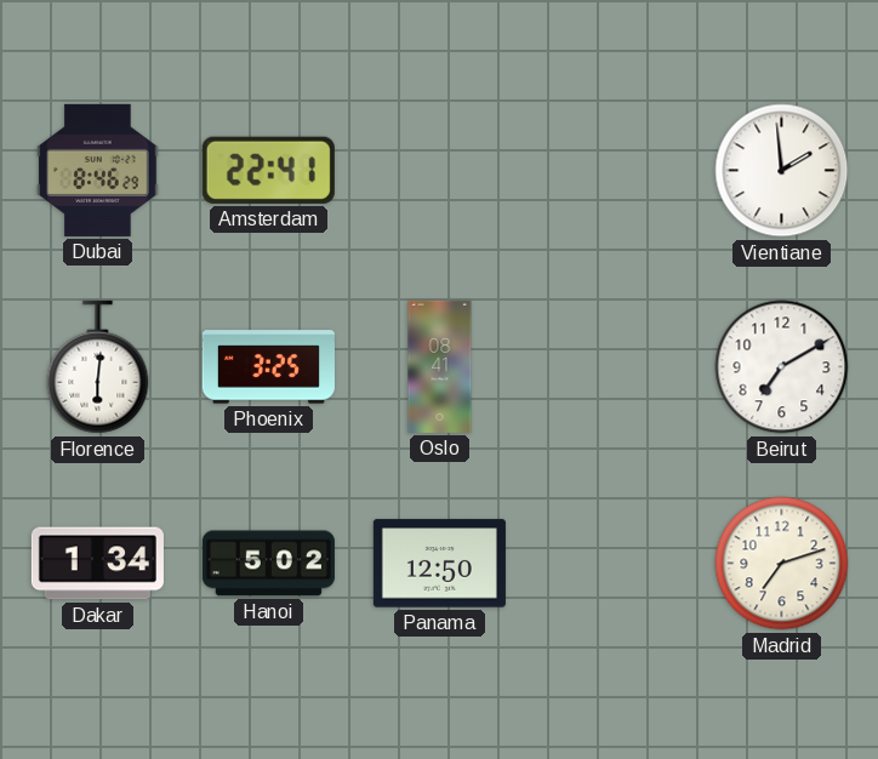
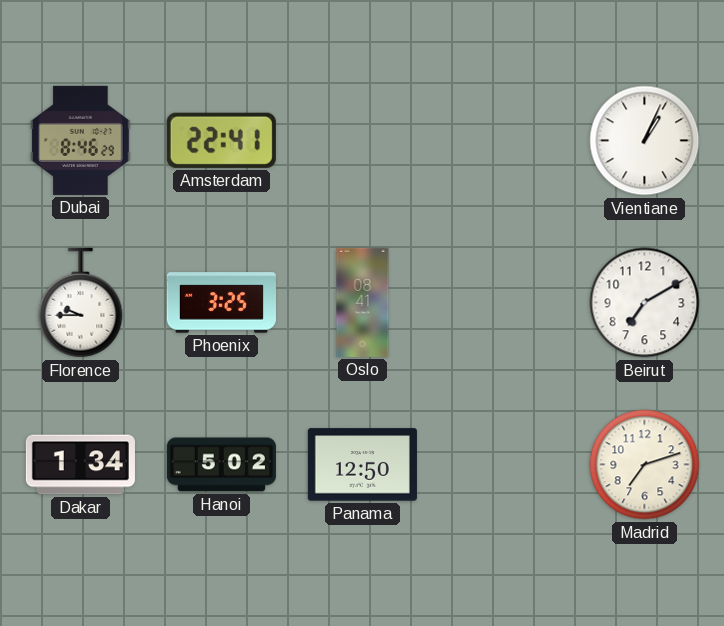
Vientiane: 1:59 -> 1:04 (645, 141)
Florence: 6:01 -> 9:45 (81, 303)
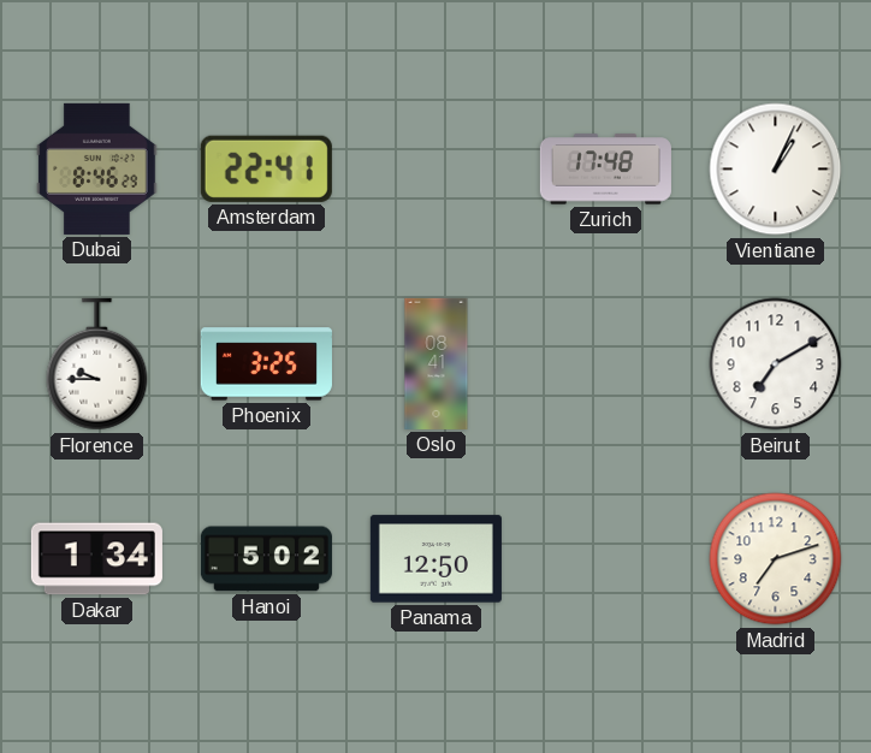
Zurich: none -> 17:48 (605, 170)
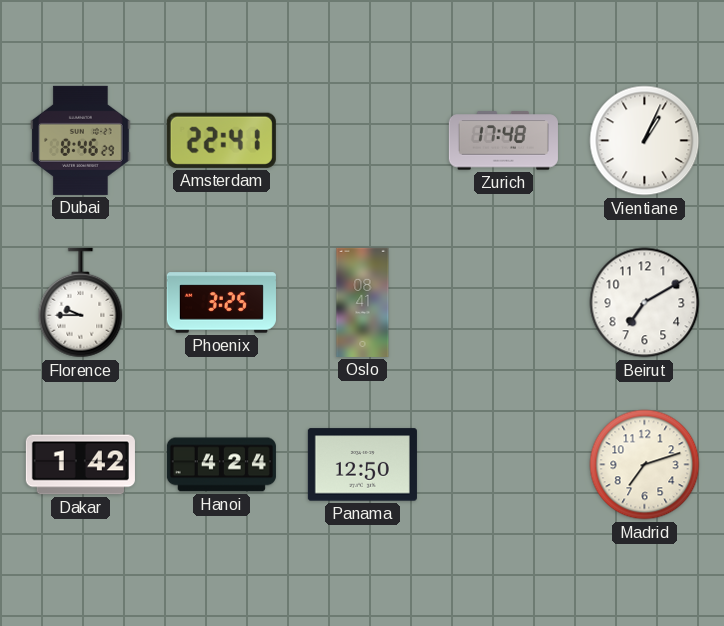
Dakar: 1:34 -> 1:42 (80, 465)
Hanoi: 5:02 -> 4:24 (221, 465)
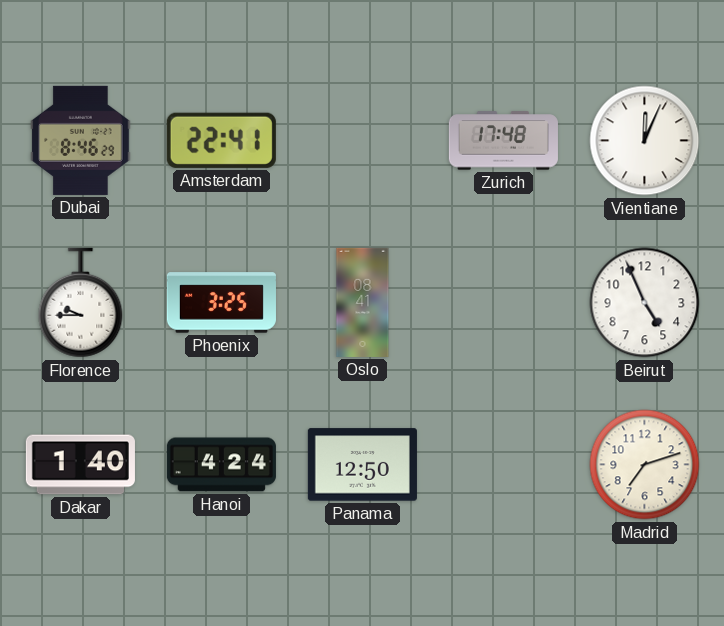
Vientiane: 1:04 -> 12:04 (645, 141)
Beirut: 7:10 -> 4:56 (645, 303)
Dakar: 1:42 -> 1:40 (80, 465)
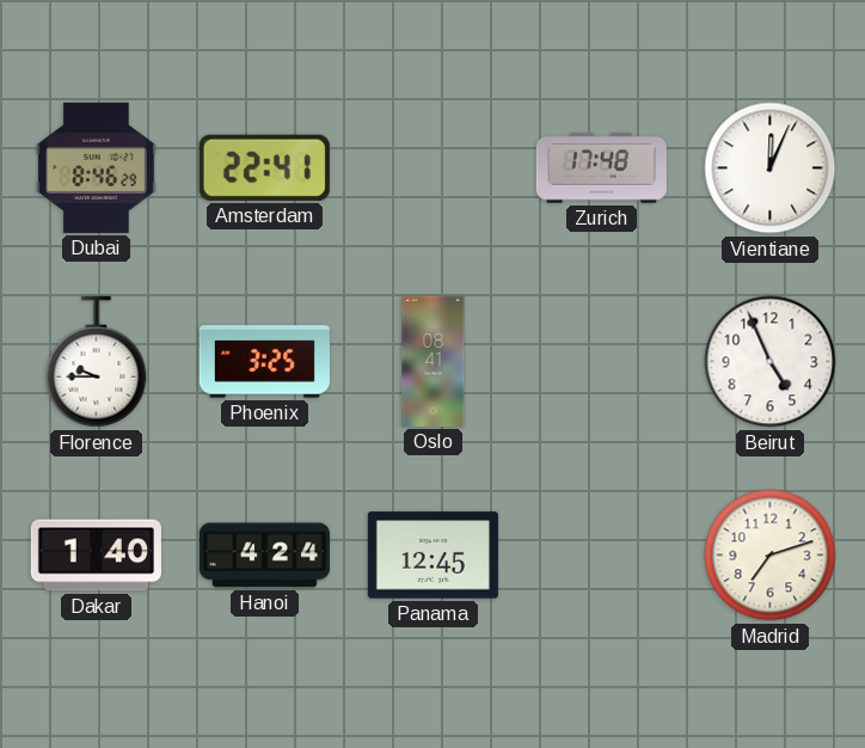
Panama: 12:50 -> 12:45 (432, 556)
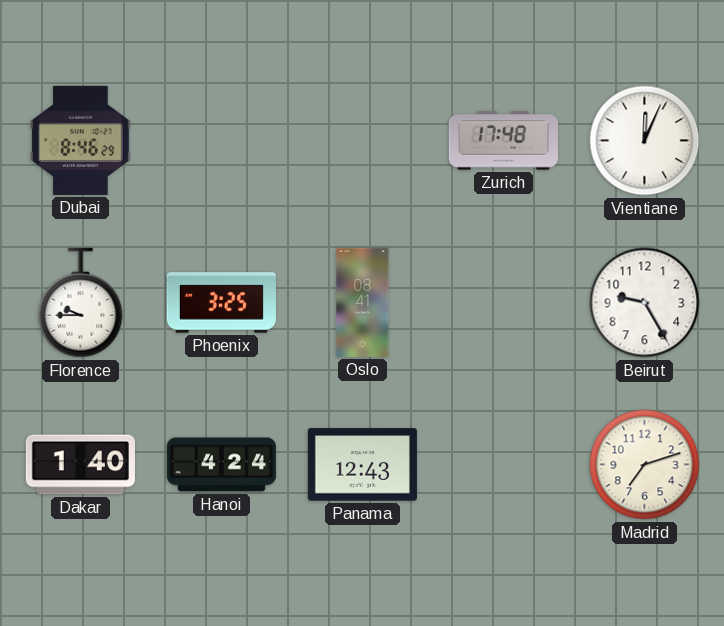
Amsterdam: 22:41 -> none (264, 167)
Beirut: 4:56 -> 9:25 (645, 303)
Panama: 12:45 -> 12:43 (362, 465)
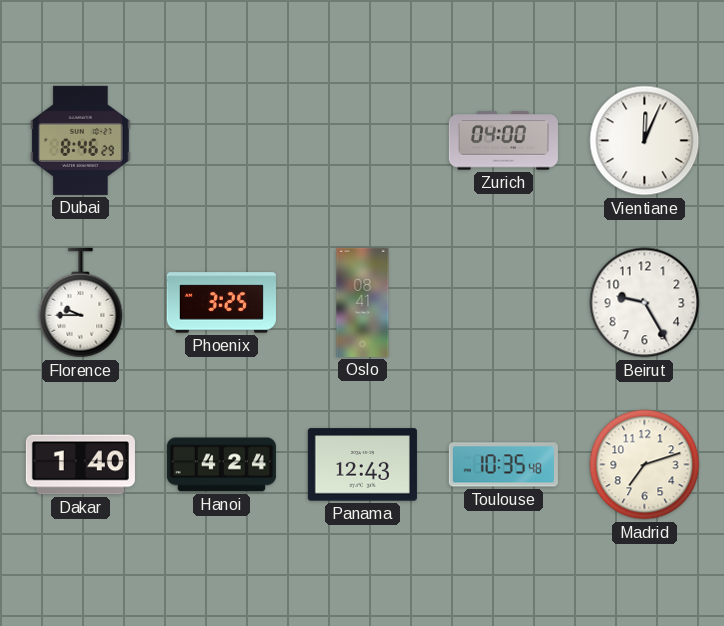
Zurich: 17:48 -> 04:00 (503, 141)
Toulouse: none -> 10:35 (503, 465)
